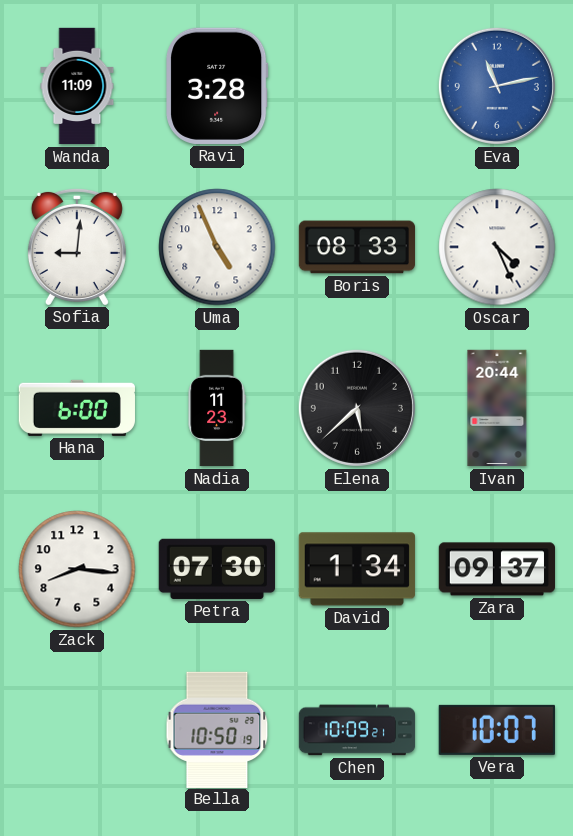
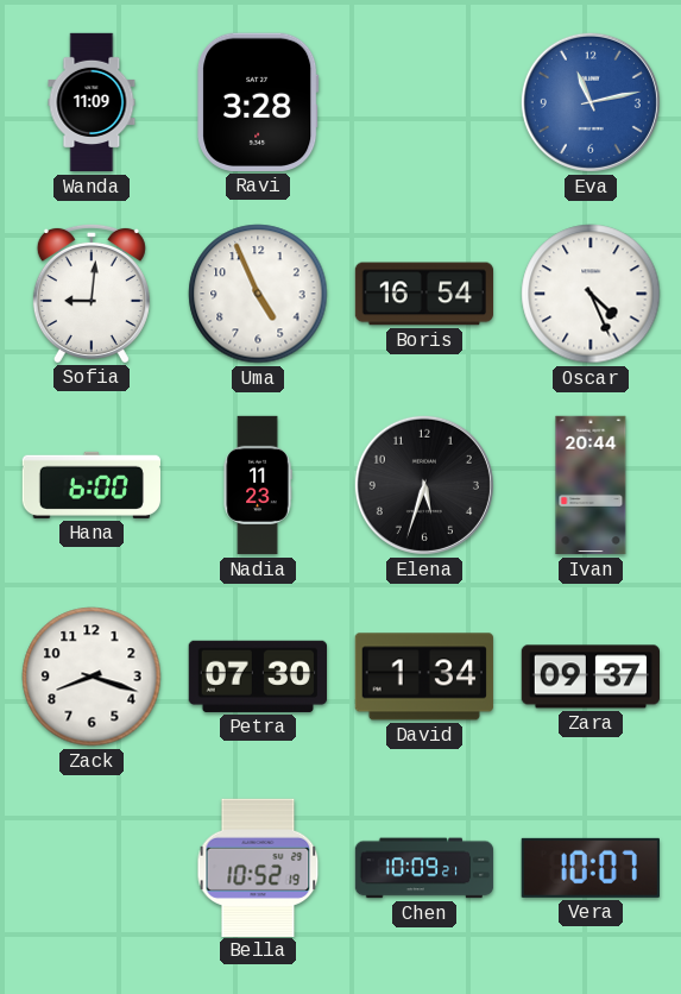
Boris: 08:33 -> 16:54 (423, 294)
Elena: 5:38 -> 5:33 (424, 485)
Zack: 8:16 -> 8:18 (92, 677)
Bella: 10:50 -> 10:52 (258, 867)
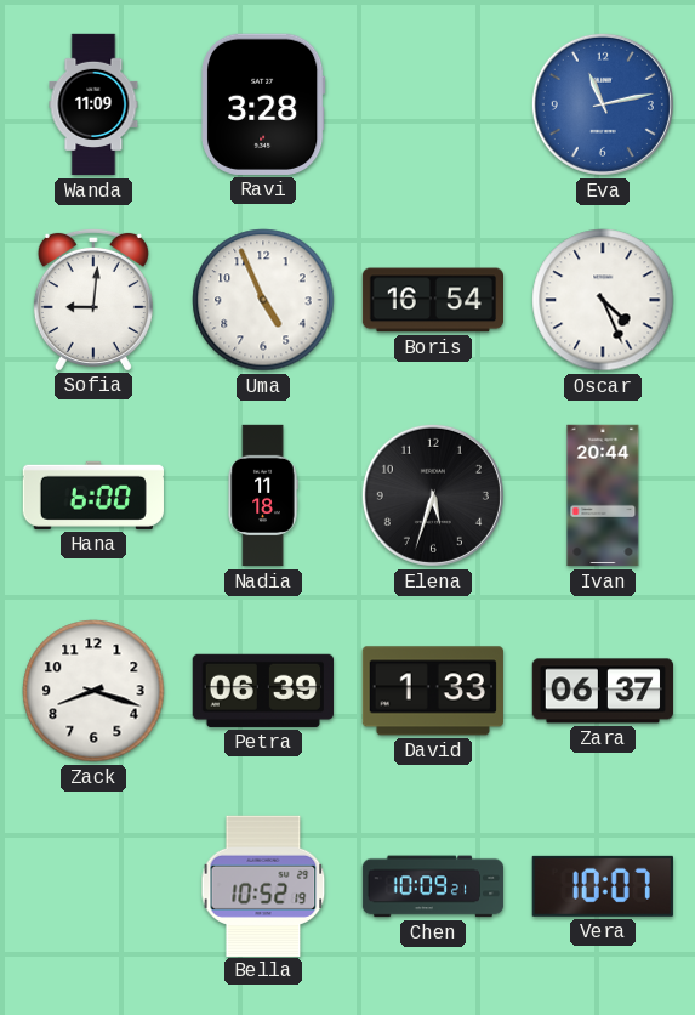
Nadia: 11:23 -> 11:18 (263, 495)
Petra: 07:30 -> 06:39 (262, 691)
David: 1:34 -> 1:33 (433, 691)
Zara: 09:37 -> 06:37 (602, 691)
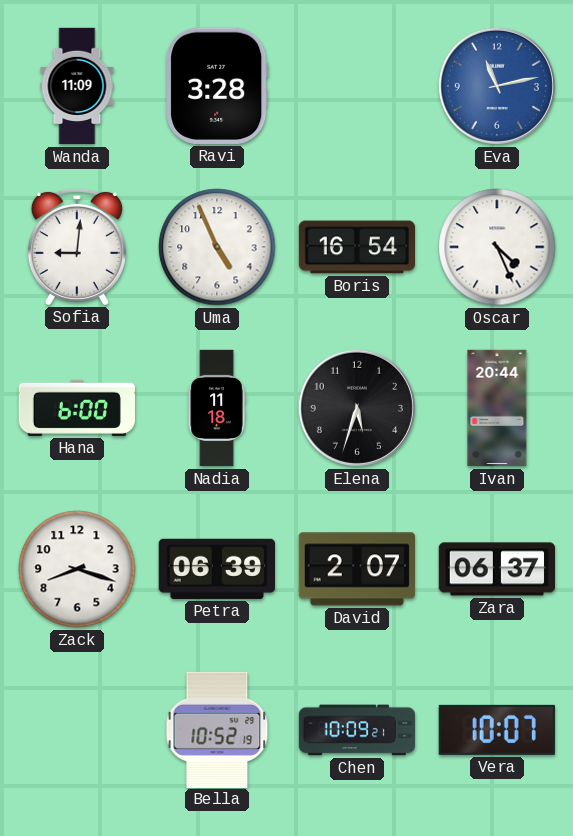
David: 1:33 -> 2:07 (357, 569)
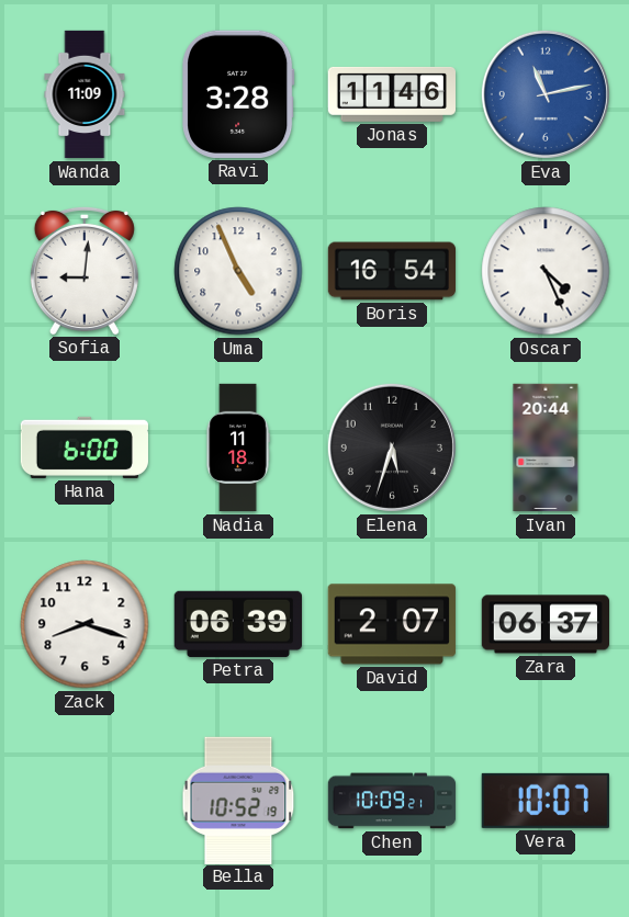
Jonas: none -> 11:46 (391, 94)
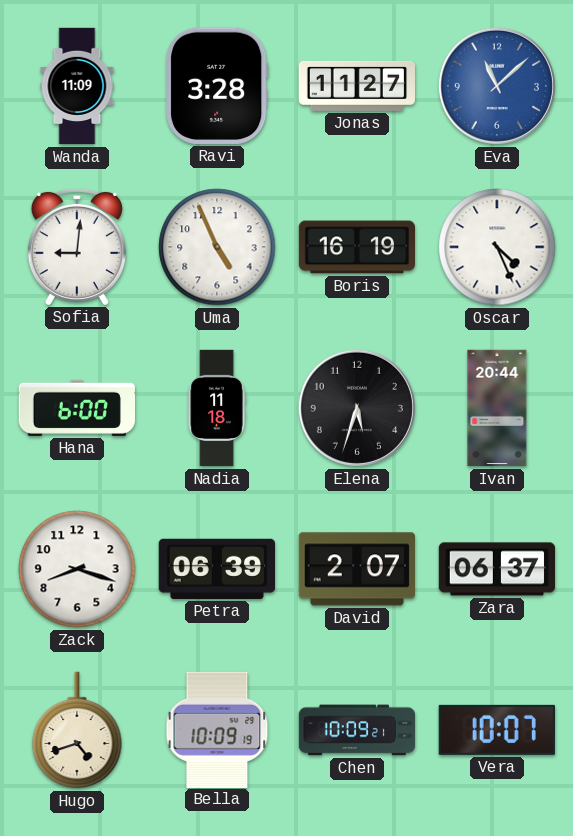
Jonas: 11:46 -> 11:27 (356, 86)
Eva: 11:13 -> 11:08 (497, 86)
Boris: 16:54 -> 16:19 (356, 247)
Hugo: none -> 4:42 (77, 730)
Bella: 10:52 -> 10:09 (217, 729)
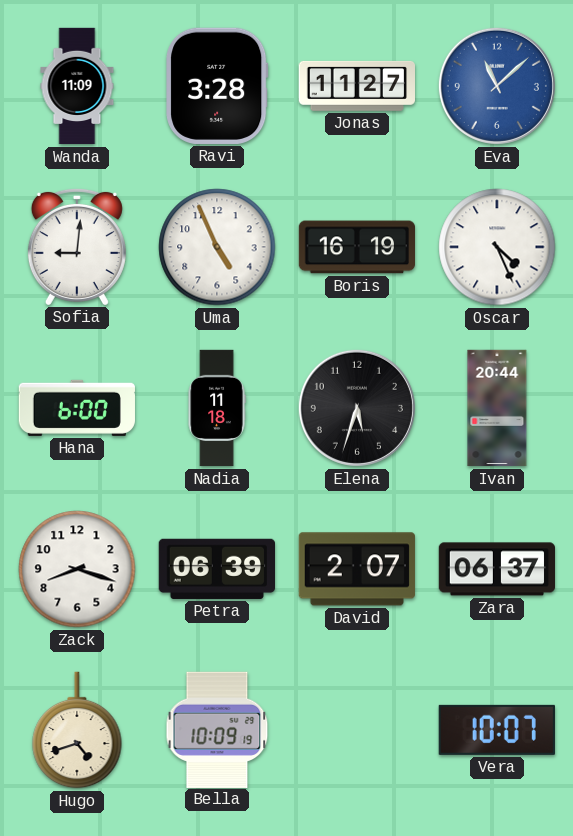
Chen: 10:09 -> none (357, 730)
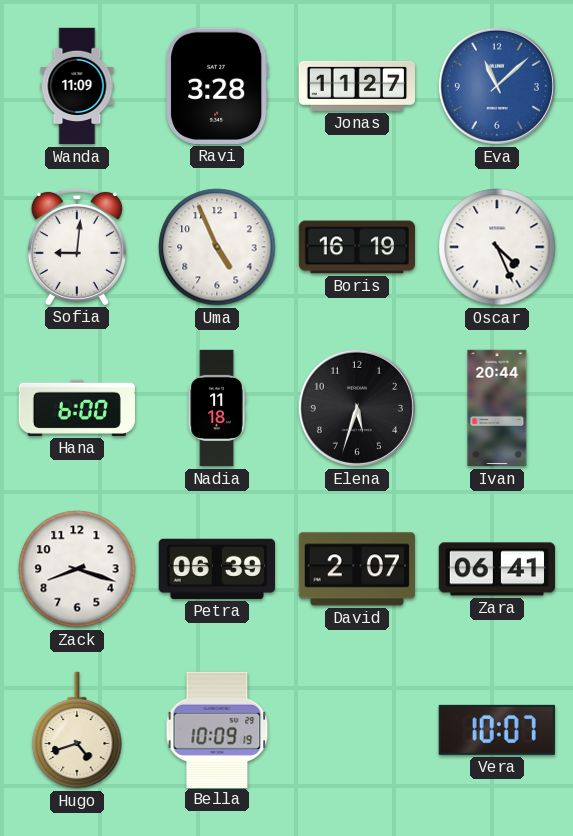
Zara: 06:37 -> 06:41 (496, 569)
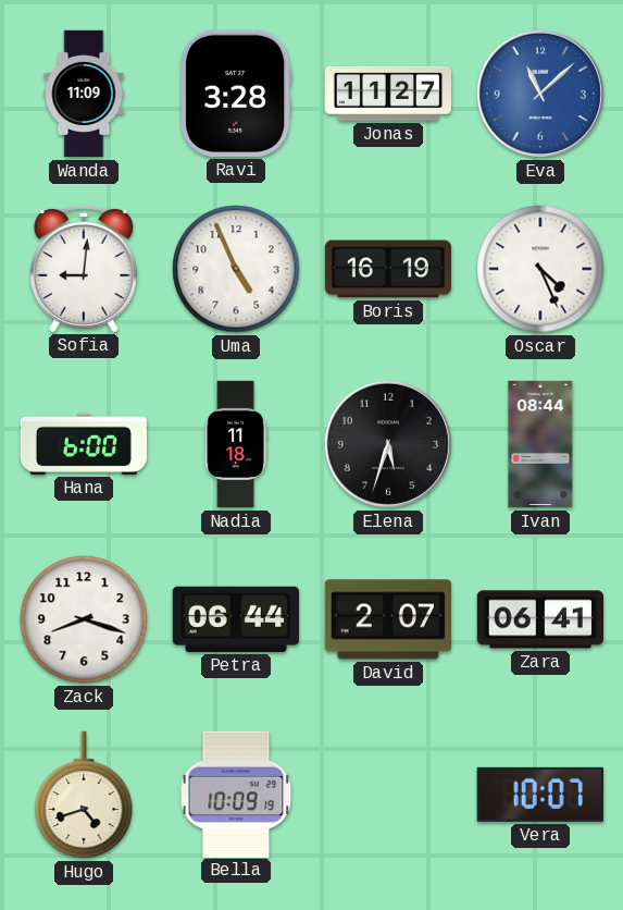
Ivan: 20:44 -> 08:44 (540, 444)
Petra: 06:39 -> 06:44 (235, 619)
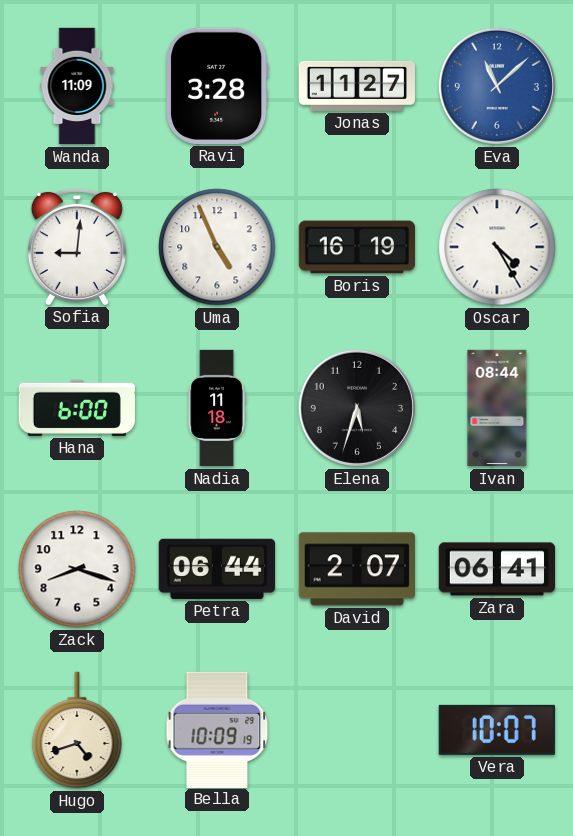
Oscar: 4:26 -> 4:25 (497, 247)
